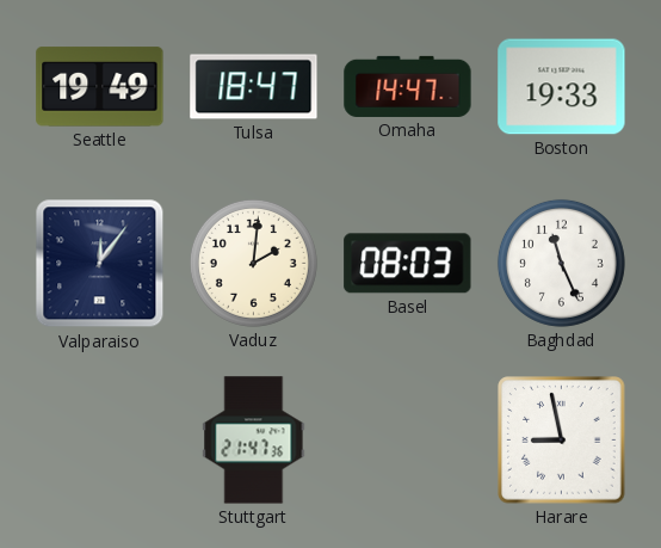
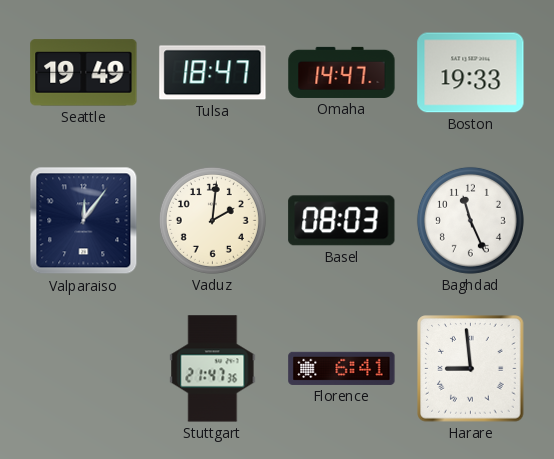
Florence: none -> 6:41 (342, 368)
Harare: 8:58 -> 8:59 (471, 369)
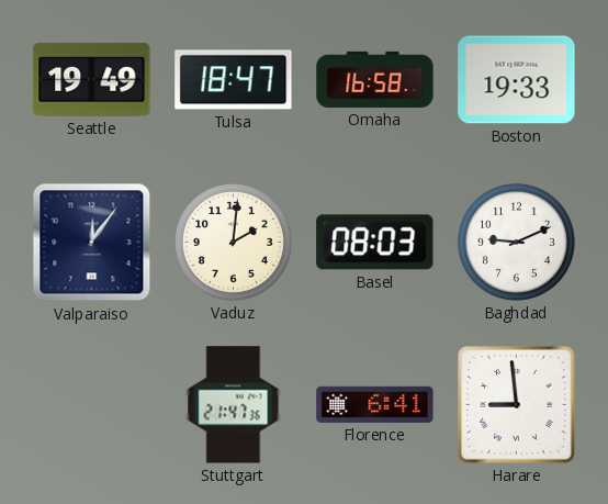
Omaha: 14:47 -> 16:58 (375, 79)
Baghdad: 11:26 -> 9:11 (516, 242)
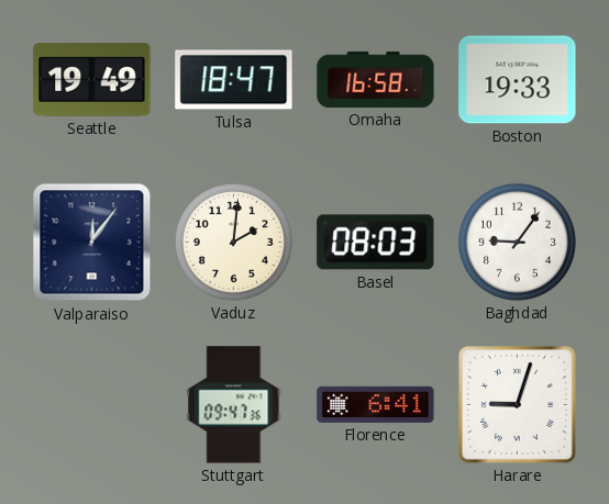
Baghdad: 9:11 -> 9:06 (517, 242)
Stuttgart: 21:47 -> 09:47 (234, 405)
Harare: 8:59 -> 9:03 (518, 405)
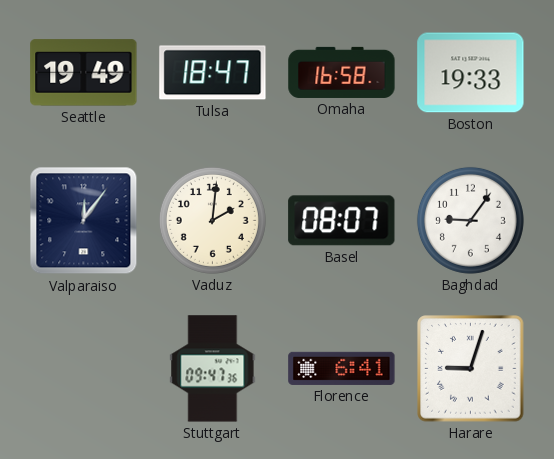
Basel: 08:03 -> 08:07 (342, 221)
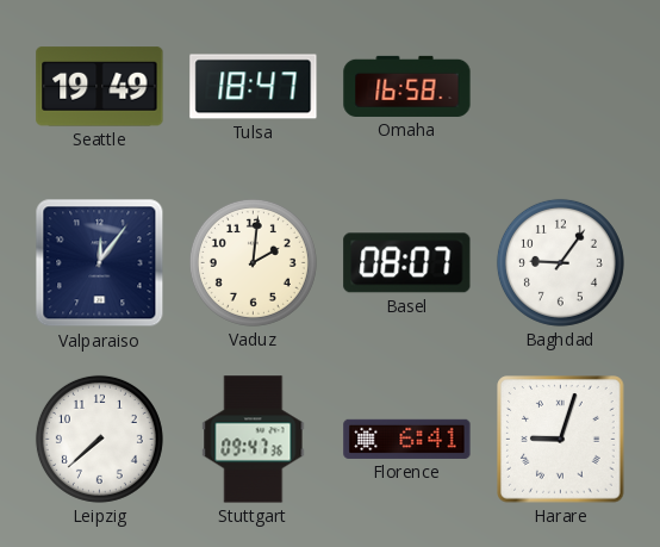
Boston: 19:33 -> none (471, 73)
Leipzig: none -> 7:38 (99, 439)
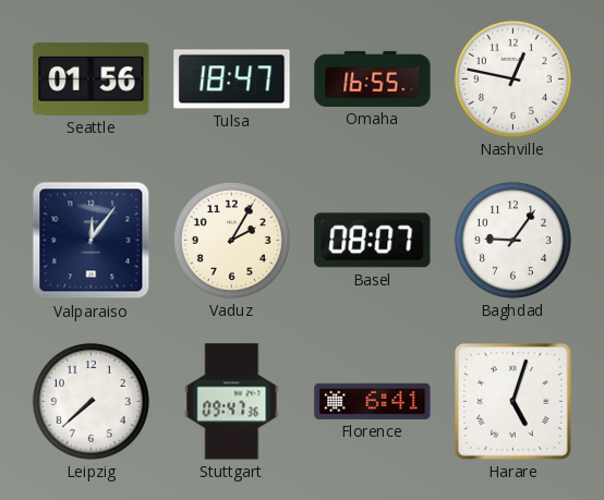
Seattle: 19:49 -> 01:56 (92, 80)
Omaha: 16:58 -> 16:55 (373, 78)
Nashville: none -> 12:47 (512, 78)
Vaduz: 2:01 -> 2:05 (231, 240)
Harare: 9:03 -> 5:03 (514, 402)
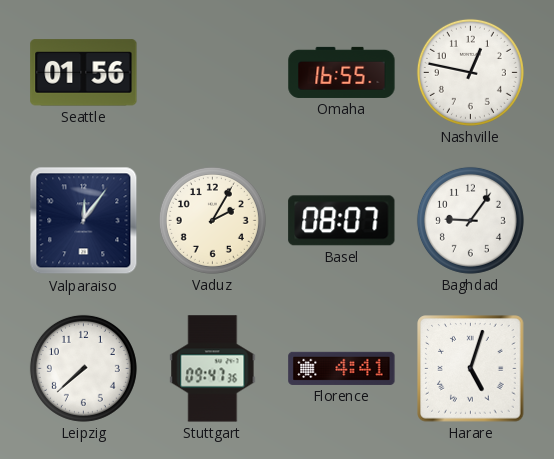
Tulsa: 18:47 -> none (232, 80)
Florence: 6:41 -> 4:41 (342, 368)
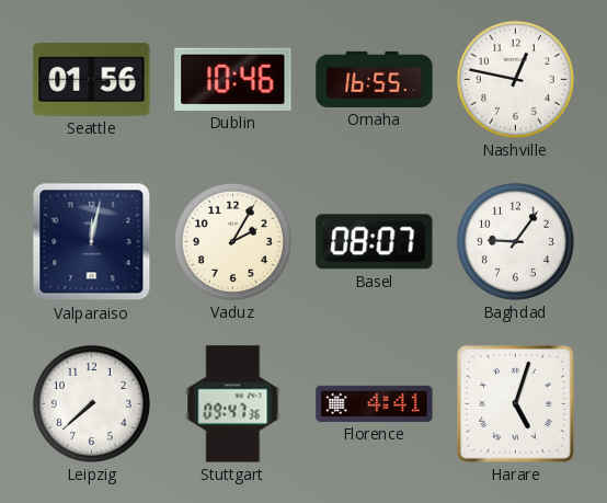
Dublin: none -> 10:46 (233, 79)
Valparaiso: 12:06 -> 12:02 (92, 242)
